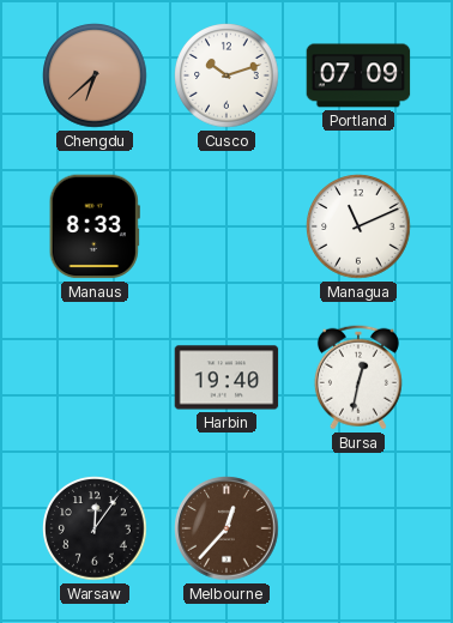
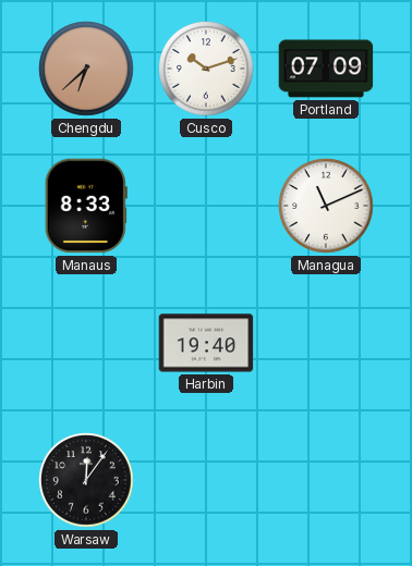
Bursa: 12:32 -> none (358, 377)
Melbourne: 12:37 -> none (226, 528)
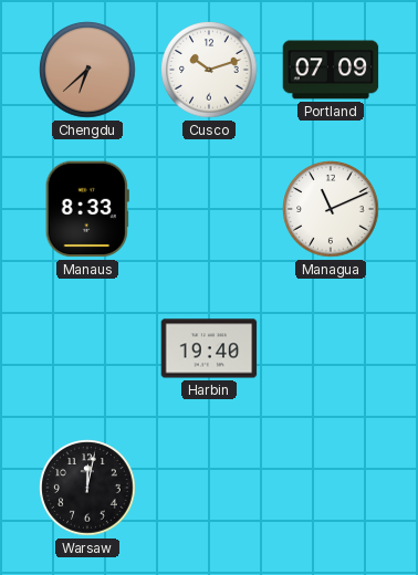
Warsaw: 12:06 -> 12:02 (87, 488)
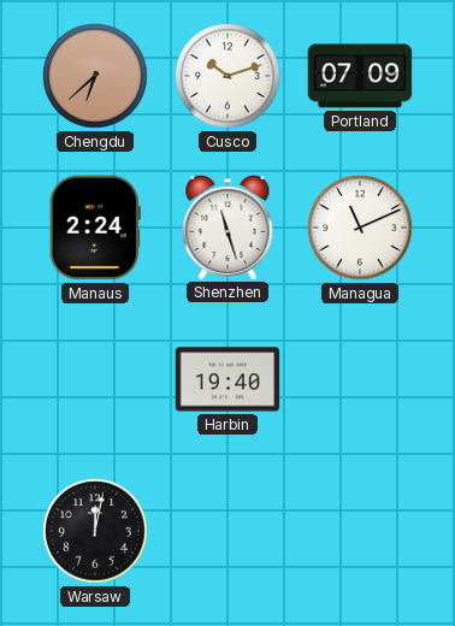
Manaus: 8:33 -> 2:24 (95, 228)
Shenzhen: none -> 11:27 (227, 226)
